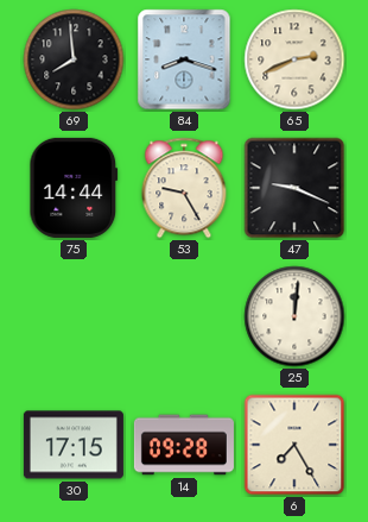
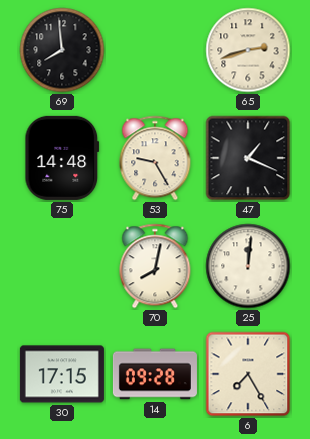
84: 8:18 -> none (184, 59)
65: 2:41 -> 2:42 (248, 50)
75: 14:44 -> 14:48 (62, 158)
47: 9:19 -> 1:19 (248, 158)
70: none -> 8:02 (155, 266)
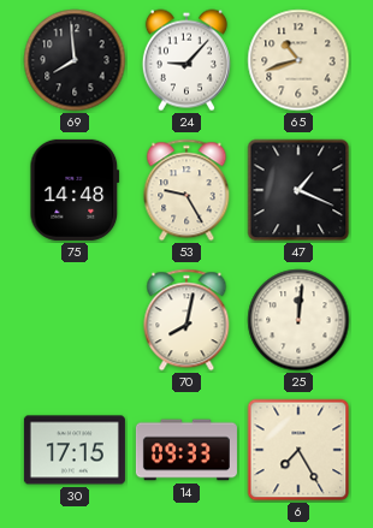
24: none -> 9:07 (186, 60)
65: 2:42 -> 10:42 (298, 60)
14: 09:28 -> 09:33 (186, 450)
